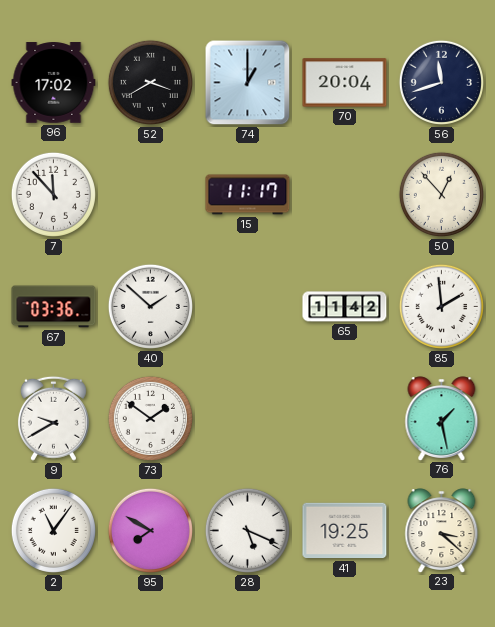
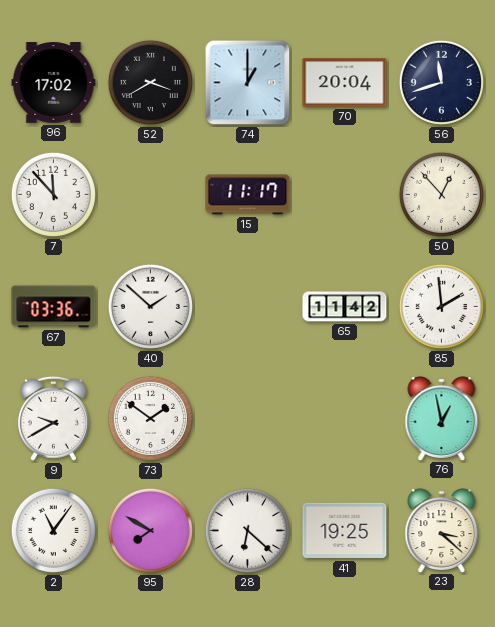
76: 1:28 -> 12:58 (442, 418)
28: 5:19 -> 6:22 (247, 530)
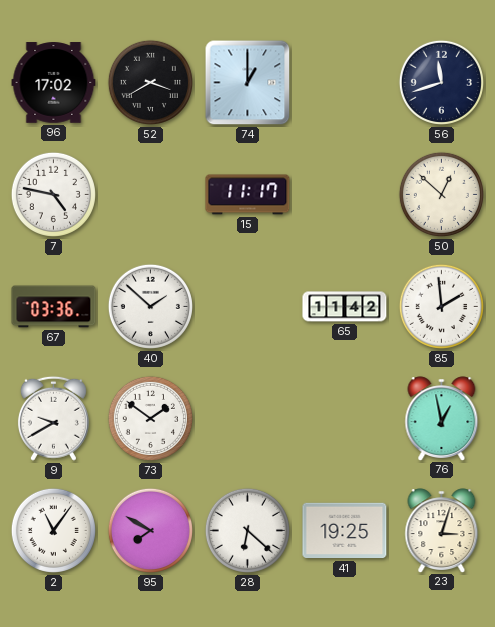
70: 20:04 -> none (345, 83)
7: 11:53 -> 4:47 (53, 194)
50: 12:53 -> 12:52 (441, 194)
23: 3:22 -> 3:03 (442, 530)
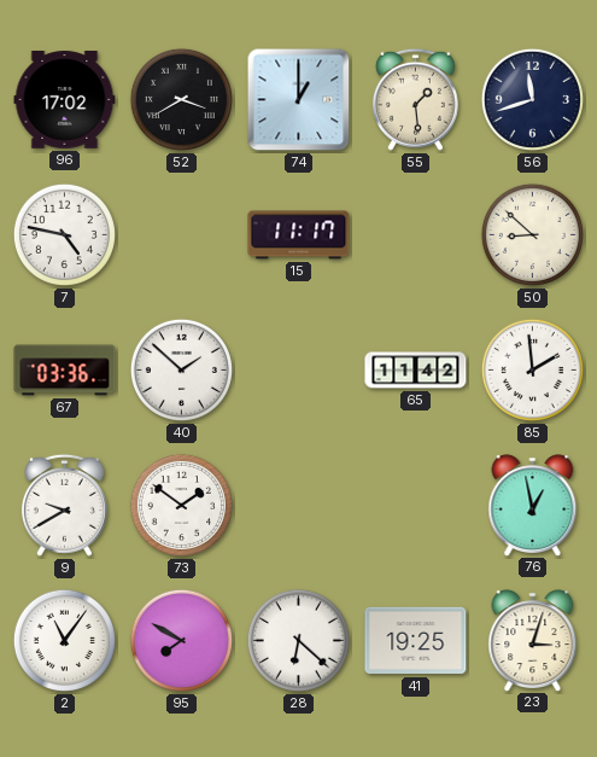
55: none -> 1:29 (415, 99)
50: 12:52 -> 8:52 (532, 234)
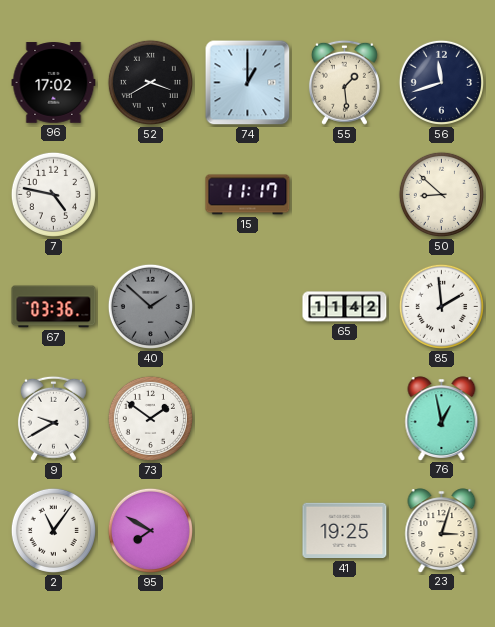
40 dial: white -> grey (150, 306)
28: 6:22 -> none (298, 640)
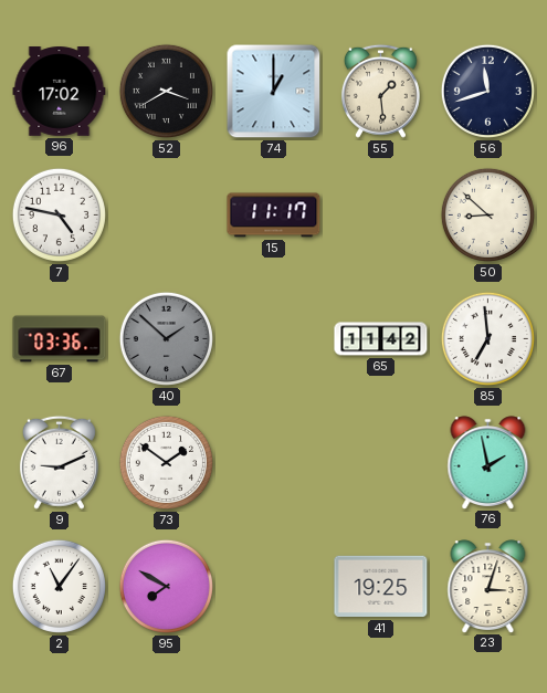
85: 1:59 -> 6:59 (487, 338)
9: 9:40 -> 9:11 (59, 462)
76: 12:58 -> 1:58 (488, 462)
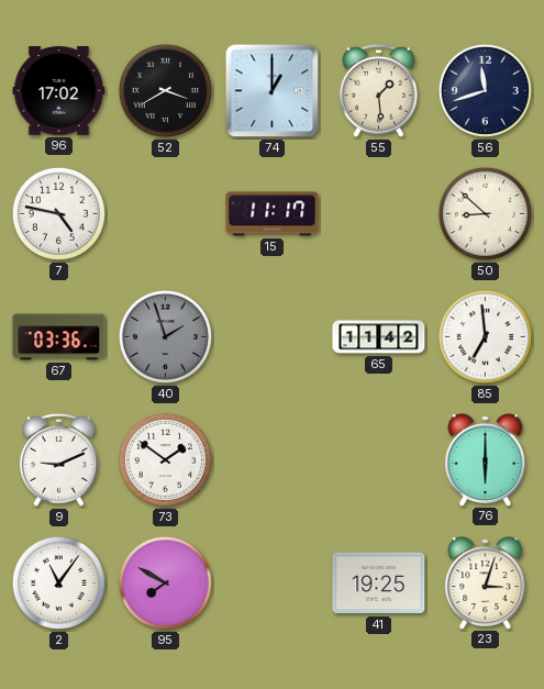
40: 1:52 -> 1:57 (165, 336)
76: 1:58 -> 6:00 (486, 459)
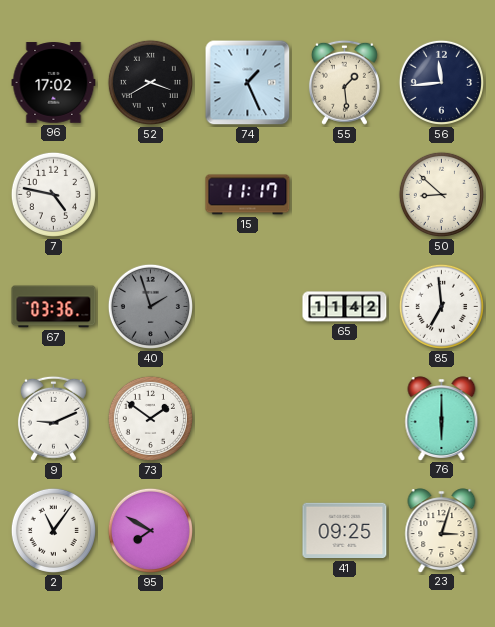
74: 1:00 -> 1:26 (248, 83)
56: 11:42 -> 11:44 (441, 82)
41: 19:25 -> 09:25 (345, 531)
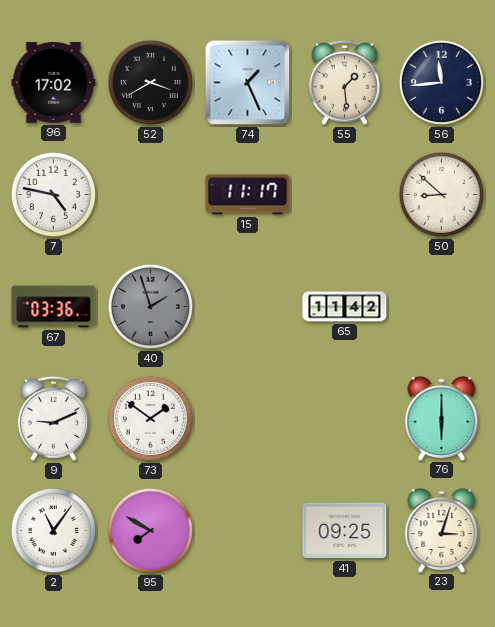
85: 6:59 -> none (441, 306)
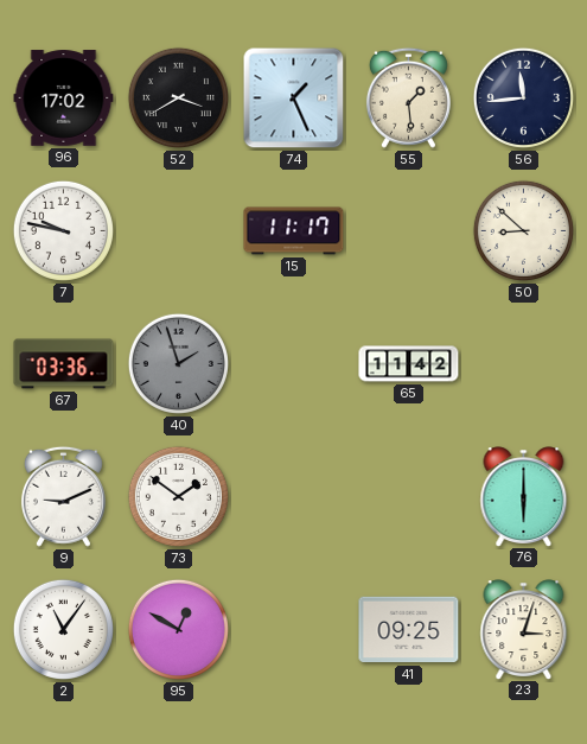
7: 4:47 -> 9:47 (63, 230)
95: 7:50 -> 12:50 (178, 629)
